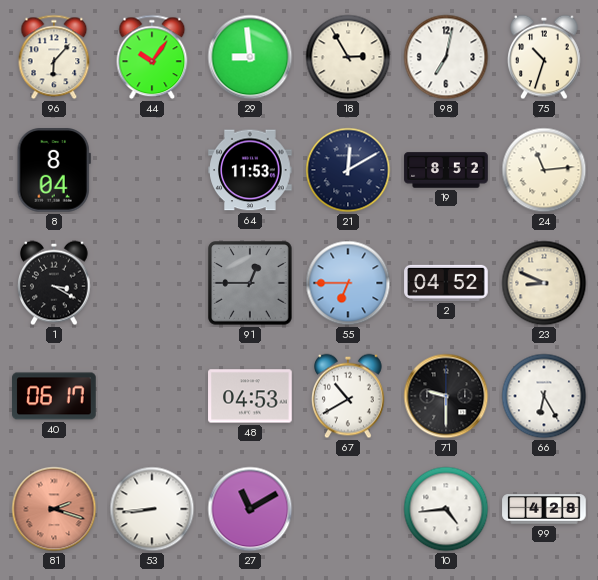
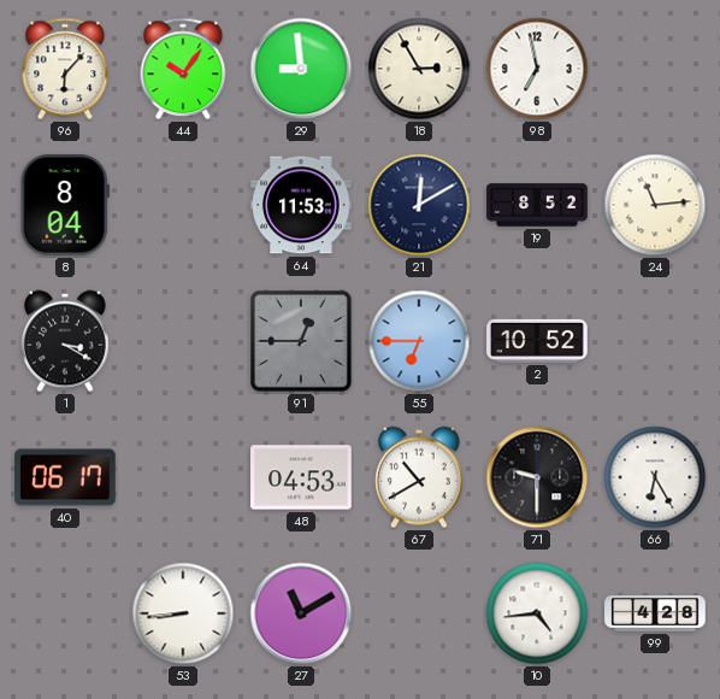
98: 7:02 -> 6:58 (537, 69)
75: 10:33 -> none (544, 57)
2: 04:52 -> 10:52 (537, 341)
23: 8:49 -> none (544, 283)
81: 2:18 -> none (54, 509)
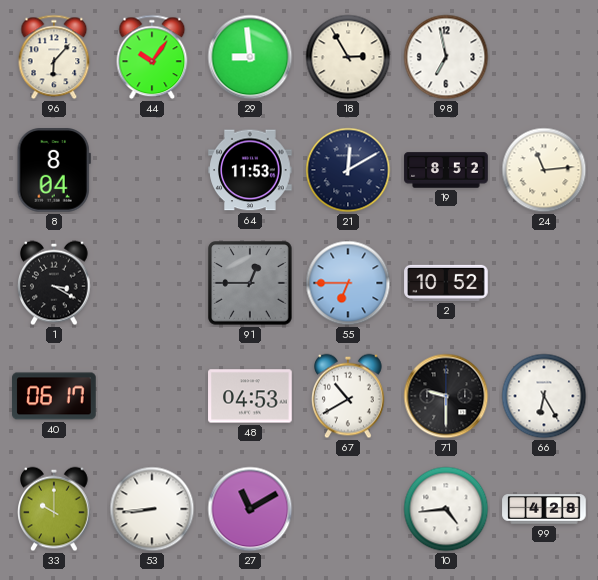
33: none -> 10:00 (54, 509)
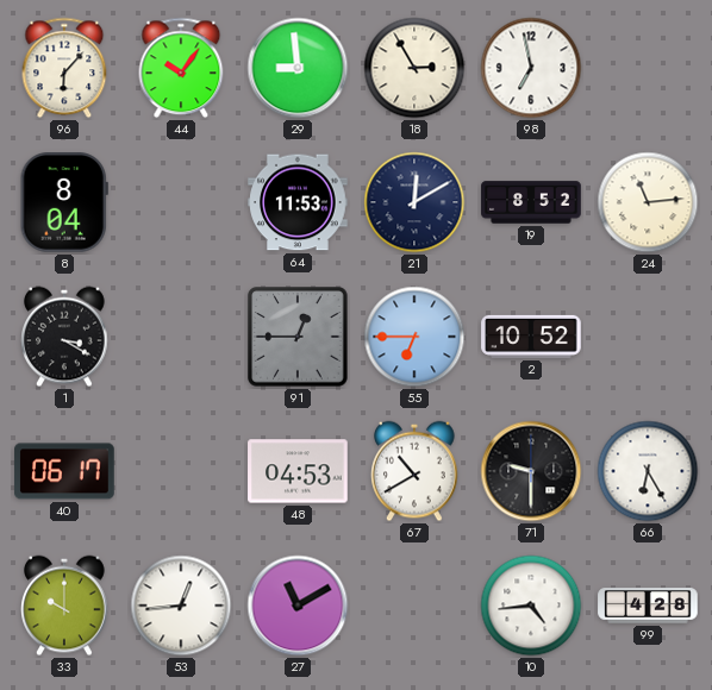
53: 8:44 -> 12:44 (181, 606)
